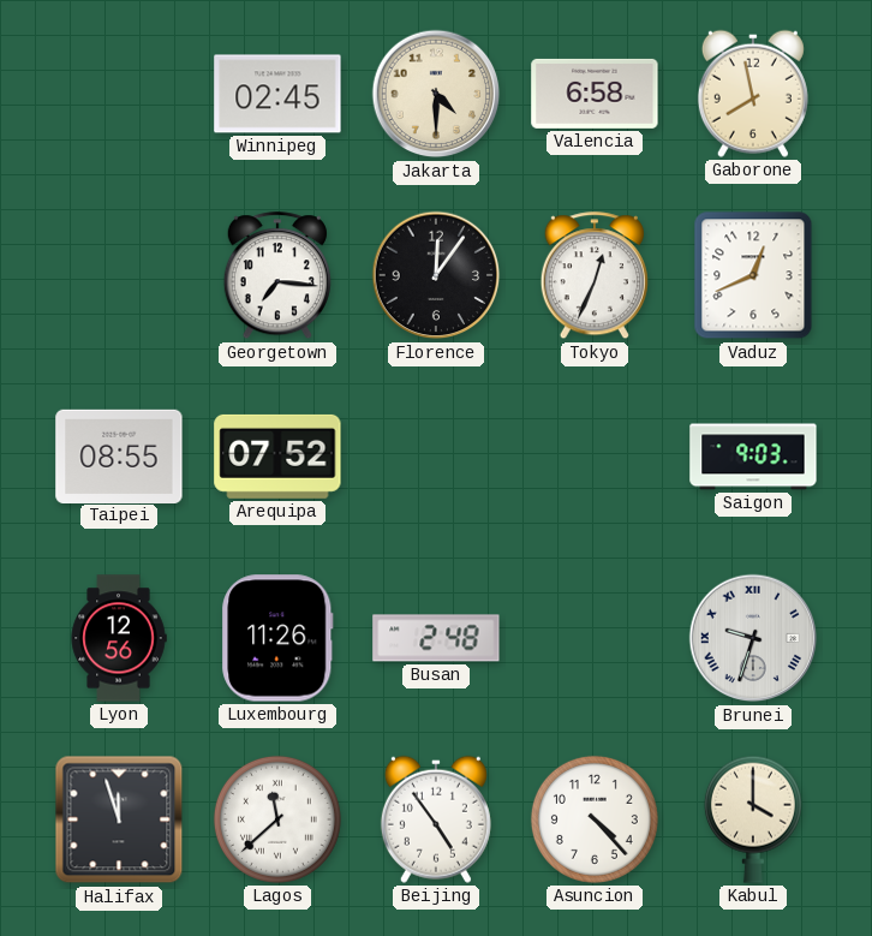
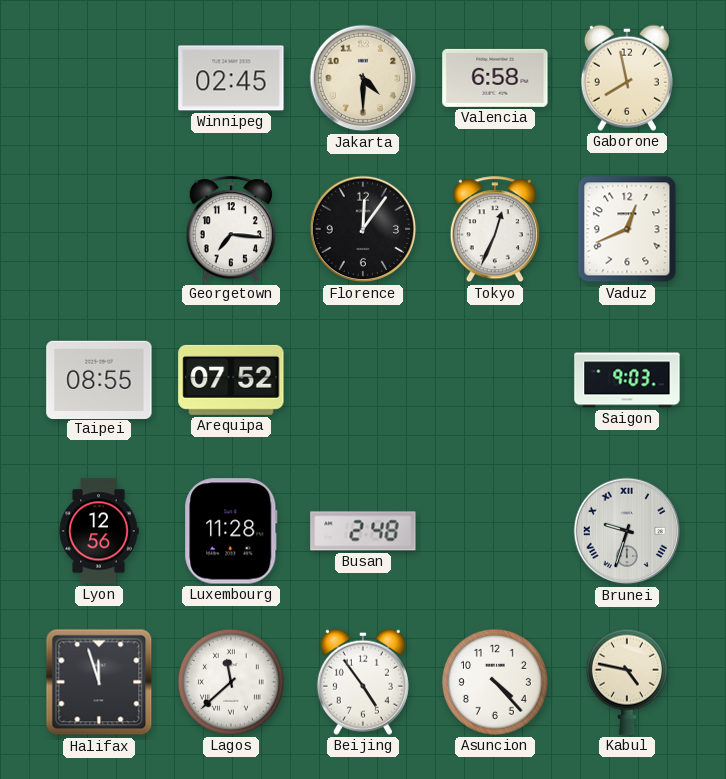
Luxembourg: 11:26 -> 11:28 (231, 531)
Kabul: 4:00 -> 4:47 (627, 682)
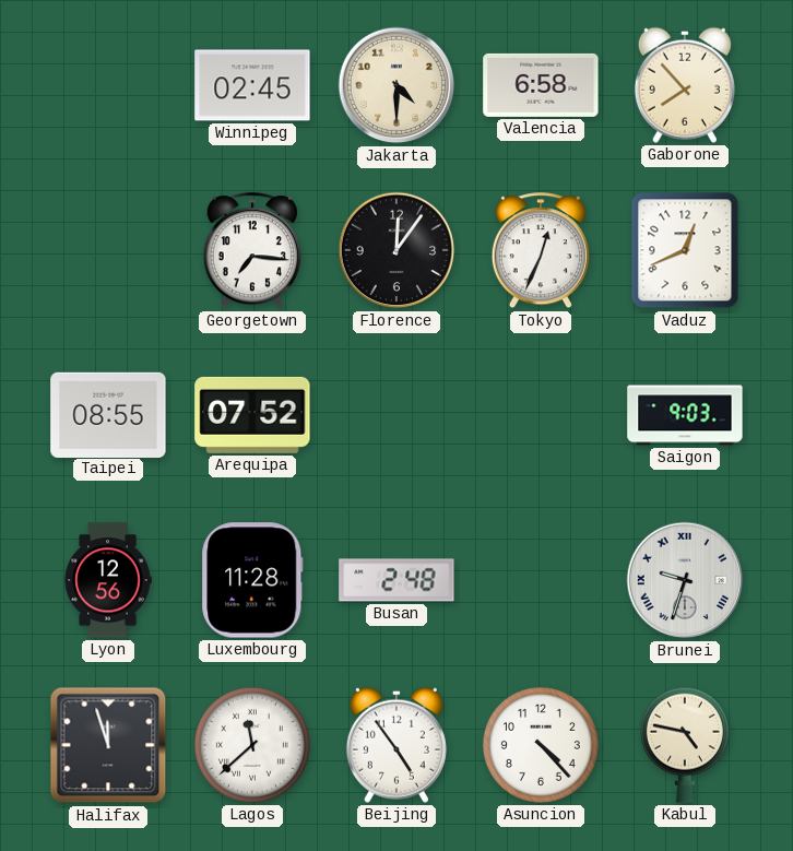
Gaborone: 7:58 -> 7:53 (685, 85)
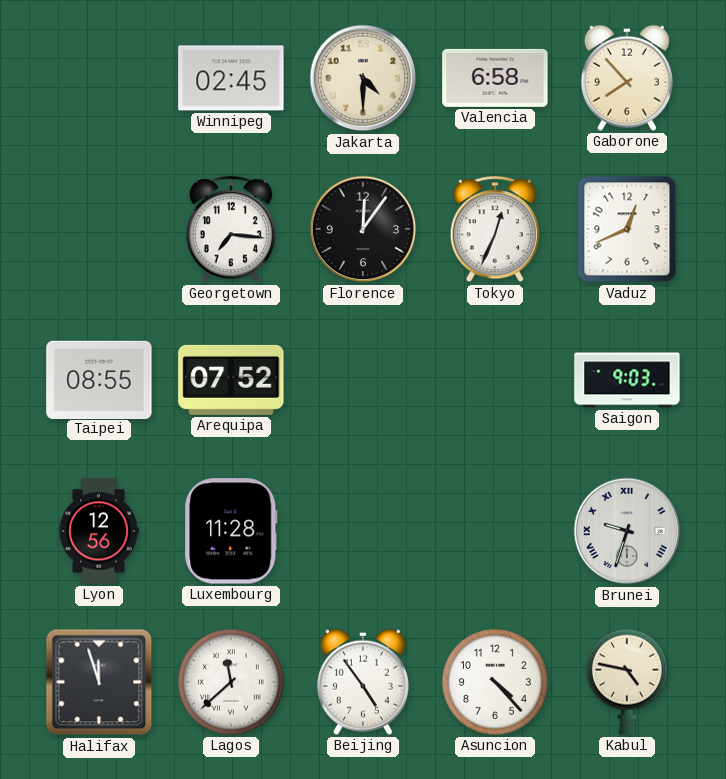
Busan: 2:48 -> none (397, 580)
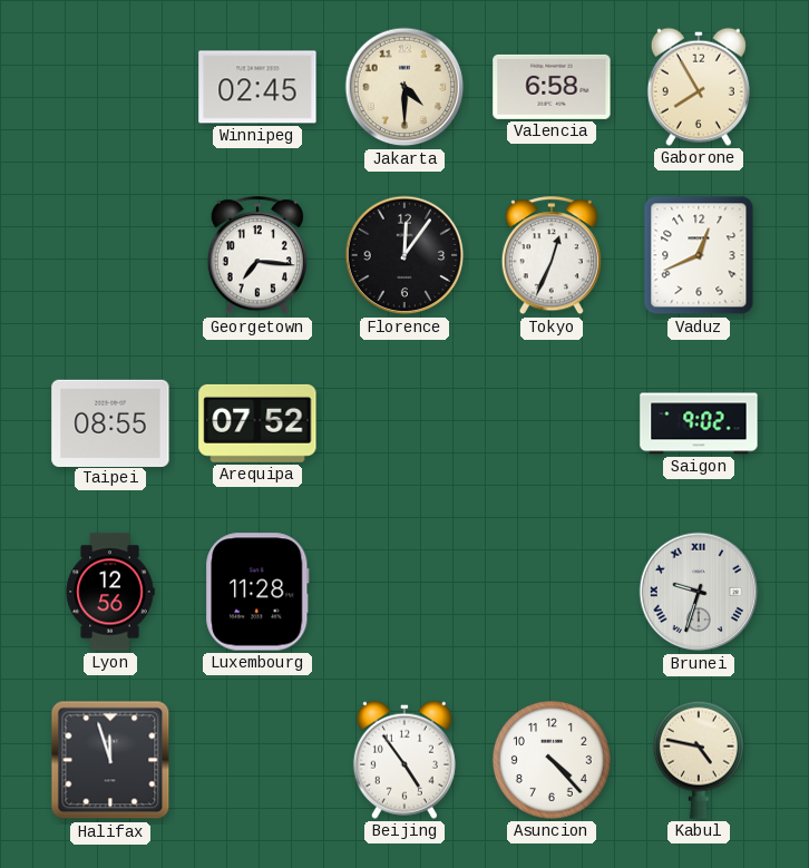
Gaborone: 7:53 -> 7:55 (699, 87)
Saigon: 9:03 -> 9:02 (699, 423)
Lagos: 11:38 -> none (231, 682)
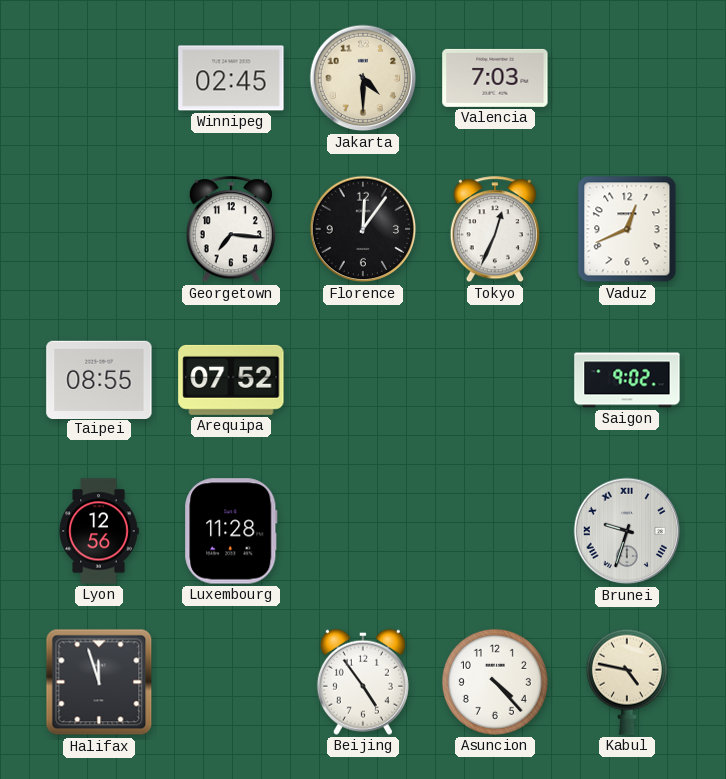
Valencia: 6:58 -> 7:03 (495, 78)
Gaborone: 7:55 -> none (699, 87)
